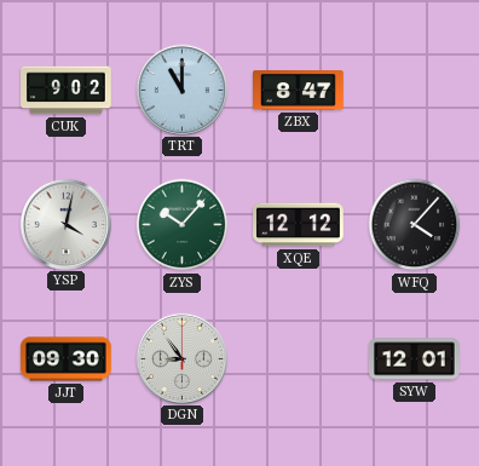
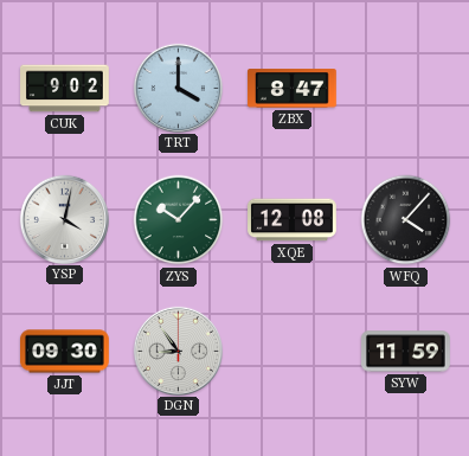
TRT: 11:00 -> 4:00 (178, 88)
XQE: 12:12 -> 12:08 (293, 220)
SYW: 12:01 -> 11:59 (406, 352)
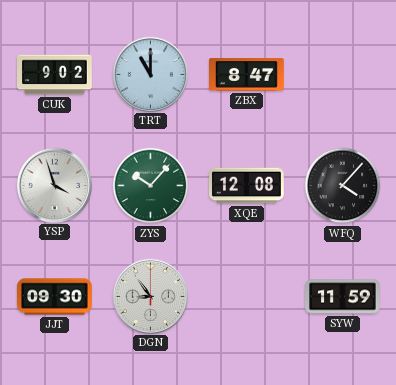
TRT: 4:00 -> 11:00 (150, 74)
YSP: 4:02 -> 3:57 (54, 185)
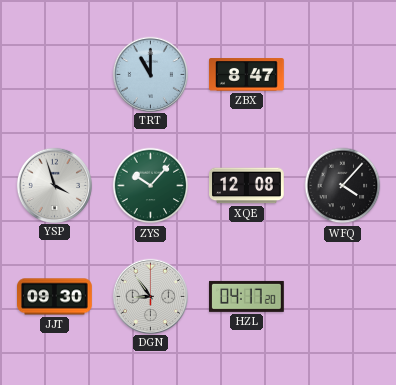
CUK: 9:02 -> none (55, 75)
HZL: none -> 04:17 (247, 296)
SYW: 11:59 -> none (343, 297)
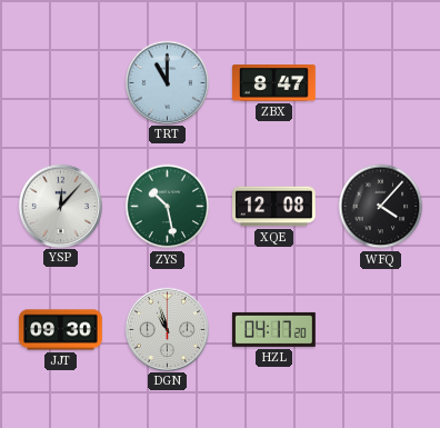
YSP: 3:57 -> 12:07 (60, 206)
ZYS: 10:07 -> 10:28 (168, 207)
DGN: 8:54 -> 10:57 (167, 329)
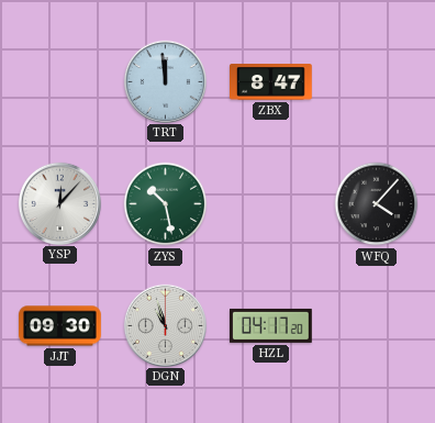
TRT: 11:00 -> 11:59 (165, 81)
XQE: 12:08 -> none (274, 207)
